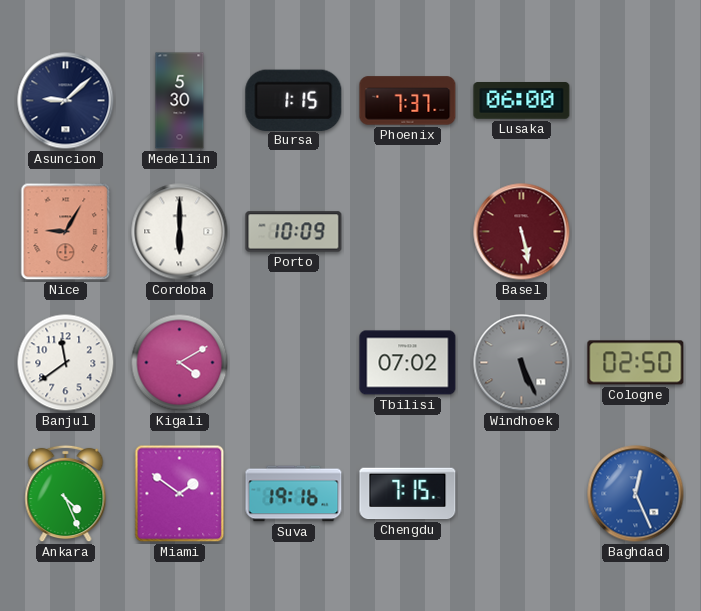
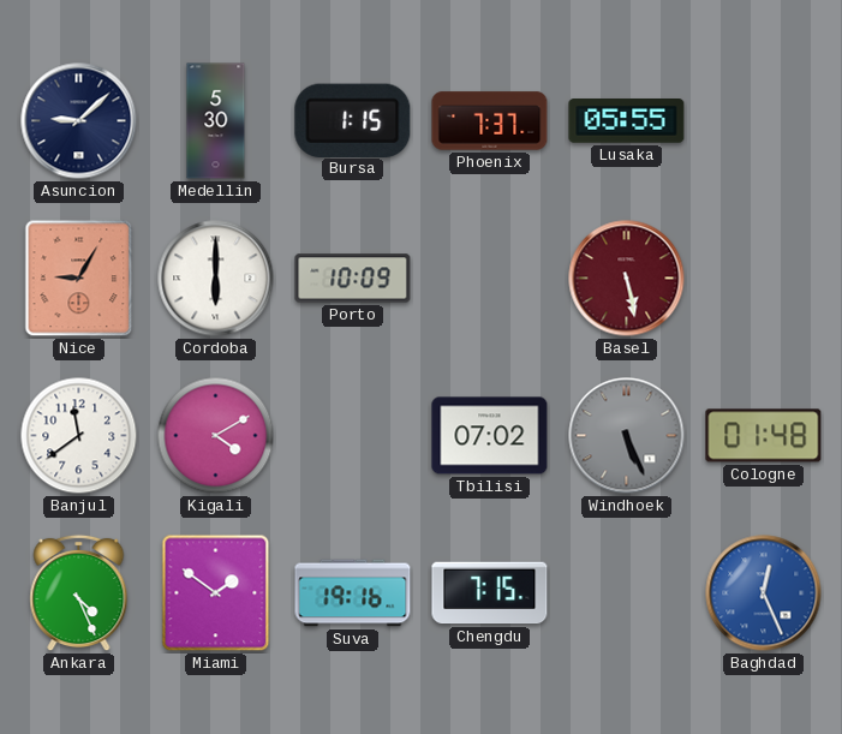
Lusaka: 06:00 -> 05:55 (627, 121)
Cologne: 02:50 -> 01:48 (764, 436)
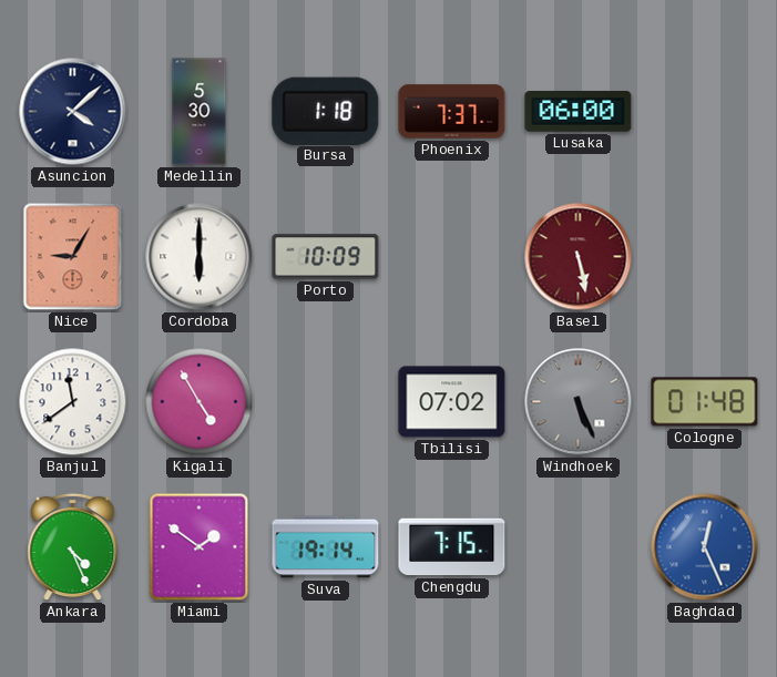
Asuncion: 9:08 -> 4:08 (73, 112)
Bursa: 1:15 -> 1:18 (326, 111)
Lusaka: 05:55 -> 06:00 (579, 112)
Kigali: 4:10 -> 4:55 (200, 402)
Suva: 19:16 -> 19:14 (326, 547)
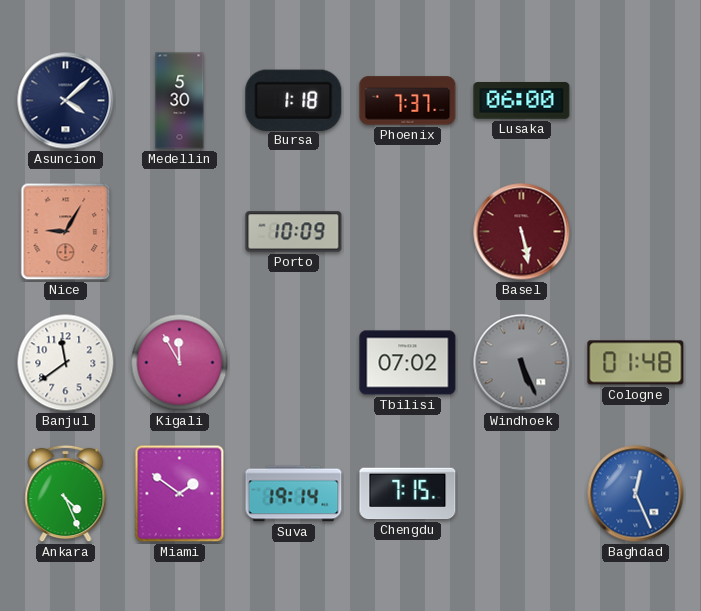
Cordoba: 6:00 -> none (200, 257)
Kigali: 4:55 -> 11:55 (180, 363)
